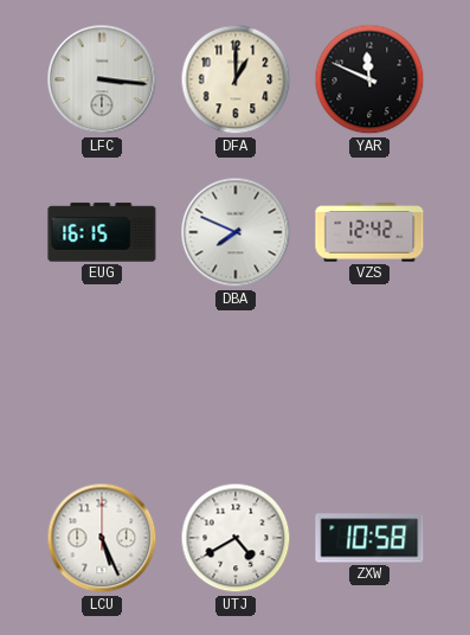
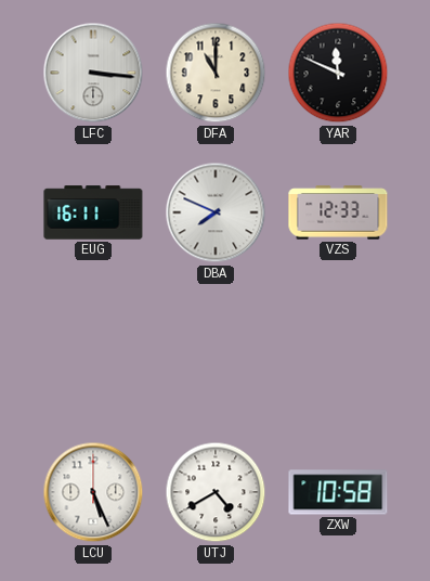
DFA: 1:00 -> 11:00 (216, 73)
EUG: 16:15 -> 16:11 (93, 212)
VZS: 12:42 -> 12:33 (338, 212)
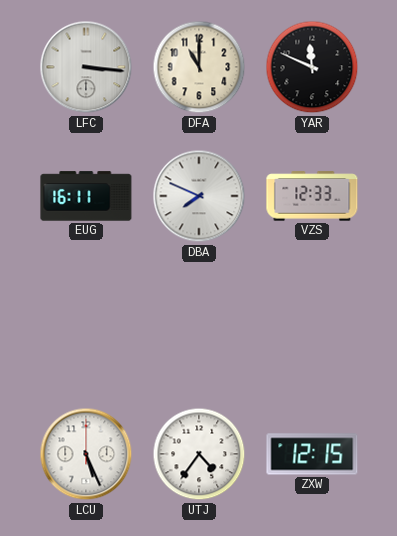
UTJ: 4:40 -> 4:36 (199, 454)
ZXW: 10:58 -> 12:15 (312, 454)
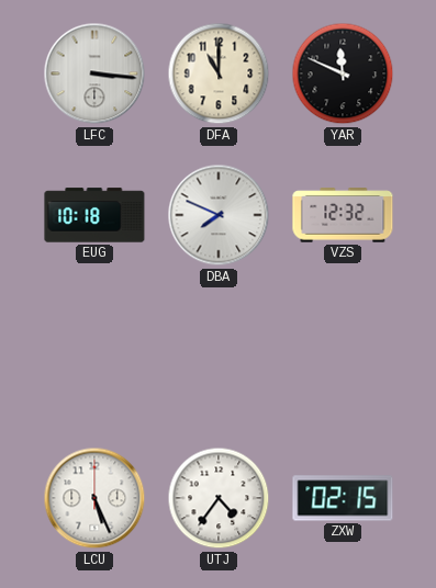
EUG: 16:11 -> 10:18 (94, 215)
VZS: 12:33 -> 12:32 (343, 215)
ZXW: 12:15 -> 02:15 (343, 498)
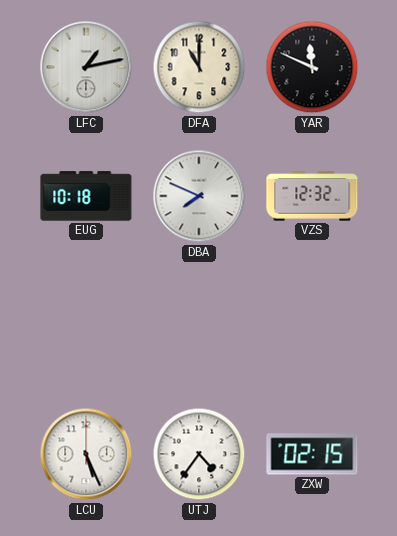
LFC: 3:16 -> 1:13 (86, 67)
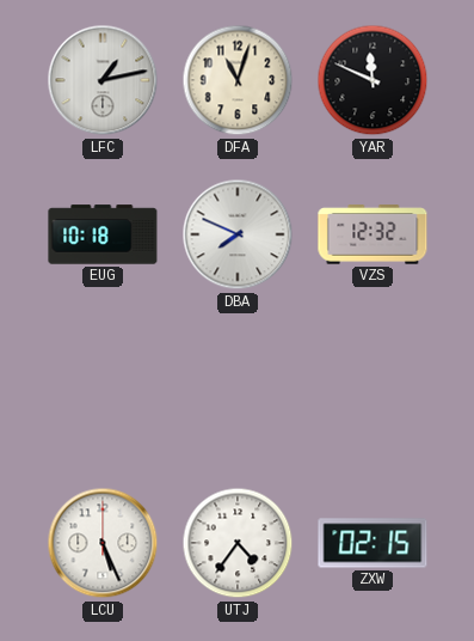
DFA: 11:00 -> 11:03 (238, 80)
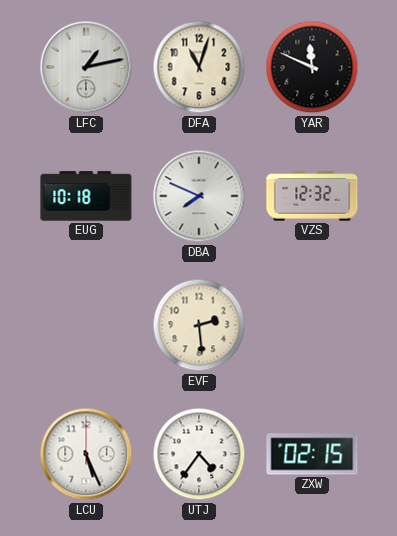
EVF: none -> 2:29 (199, 325)
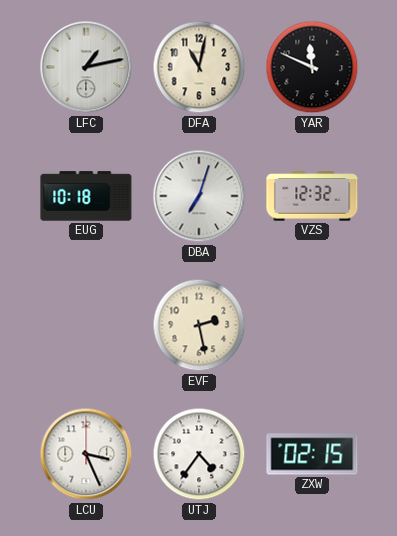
DFA: 11:03 -> 11:02 (199, 67)
DBA: 7:49 -> 7:03 (199, 196)
EVF: 2:29 -> 2:28 (199, 325)
LCU: 5:26 -> 3:26 (86, 454)
